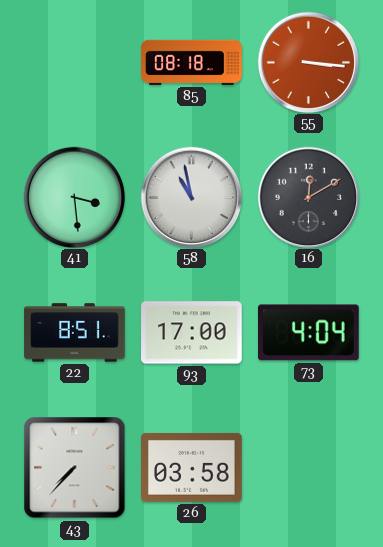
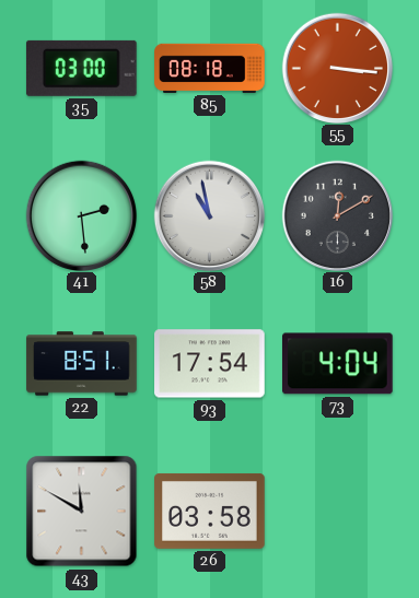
35: none -> 03:00 (81, 68)
41: 3:29 -> 2:29 (81, 215)
93: 17:00 -> 17:54 (210, 364)
43: 7:37 -> 11:50 (82, 512)
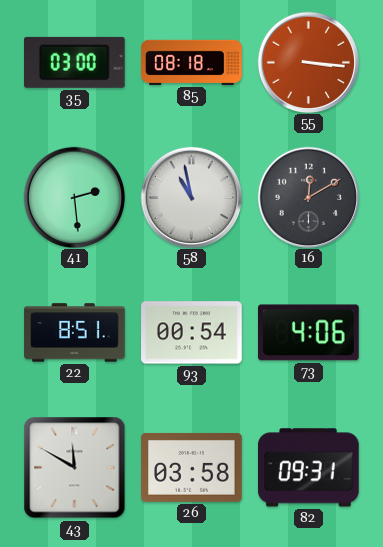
93: 17:54 -> 00:54 (192, 333)
73: 4:04 -> 4:06 (309, 333)
82: none -> 09:31 (309, 468)
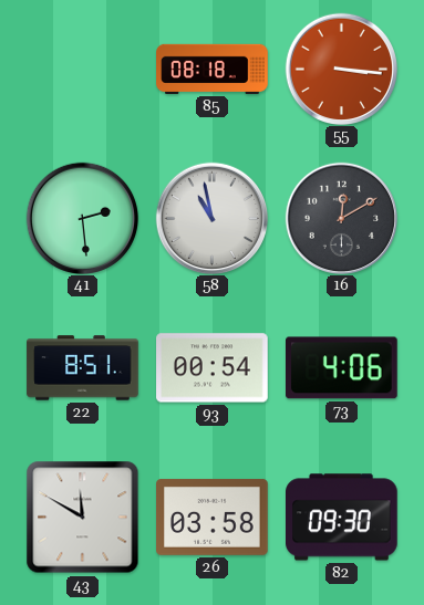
35: 03:00 -> none (74, 62)
82: 09:31 -> 09:30 (342, 518)
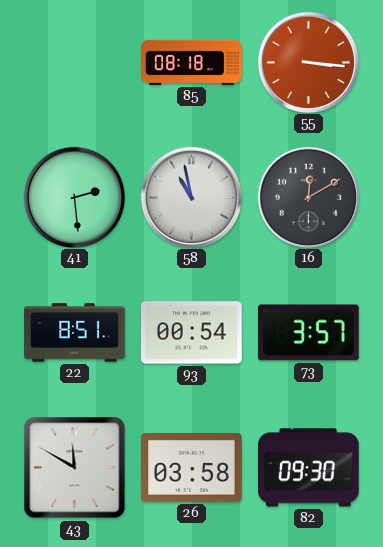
73: 4:06 -> 3:57 (309, 333)
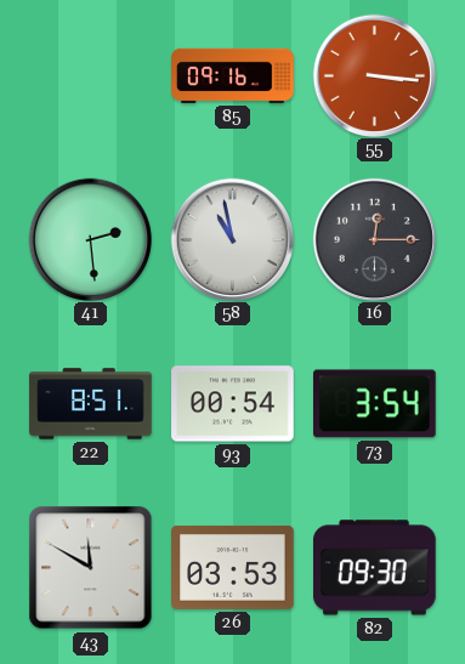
85: 08:18 -> 09:16 (233, 75)
16: 12:10 -> 12:15 (374, 239)
73: 3:57 -> 3:54 (375, 404)
26: 03:58 -> 03:53 (233, 568)
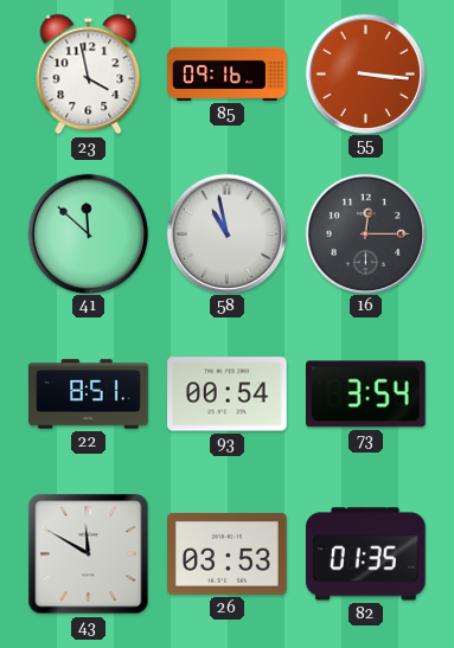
23: none -> 3:58 (89, 75)
41: 2:29 -> 11:52 (88, 233)
82: 09:30 -> 01:35 (366, 554)
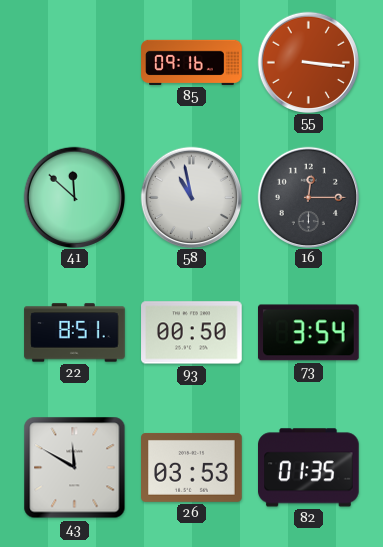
23: 3:58 -> none (89, 75)
93: 00:54 -> 00:50 (192, 333)
